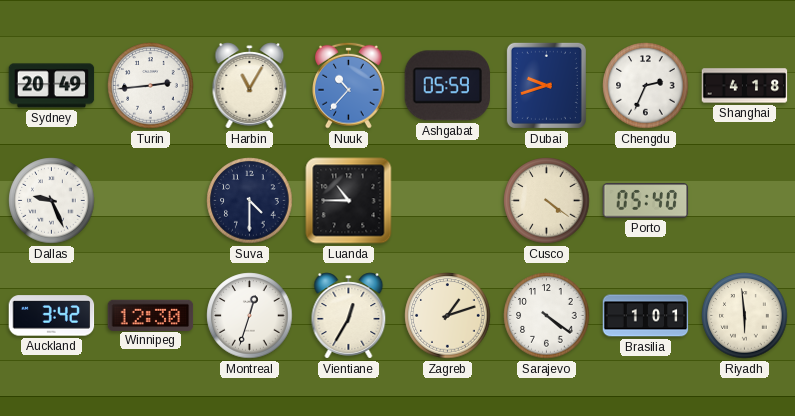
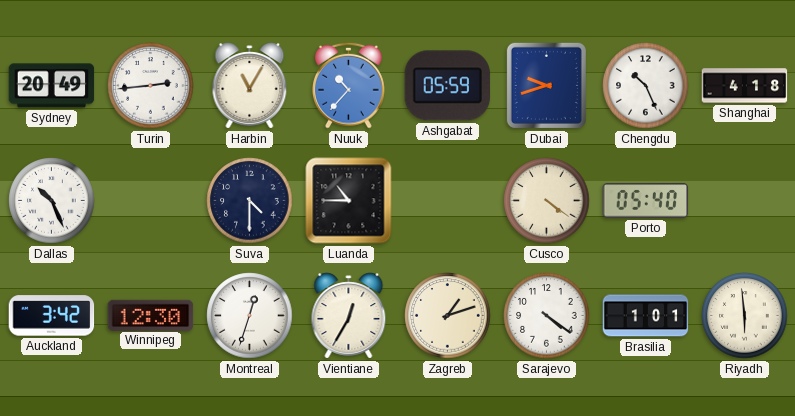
Chengdu: 2:34 -> 10:26 (646, 86)
Dallas: 9:26 -> 10:26 (52, 201)
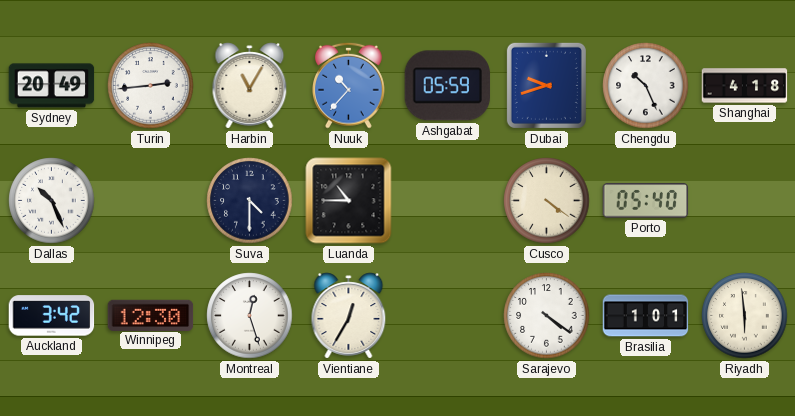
Montreal: 12:33 -> 12:27 (250, 316)
Zagreb: 1:12 -> none (448, 316)
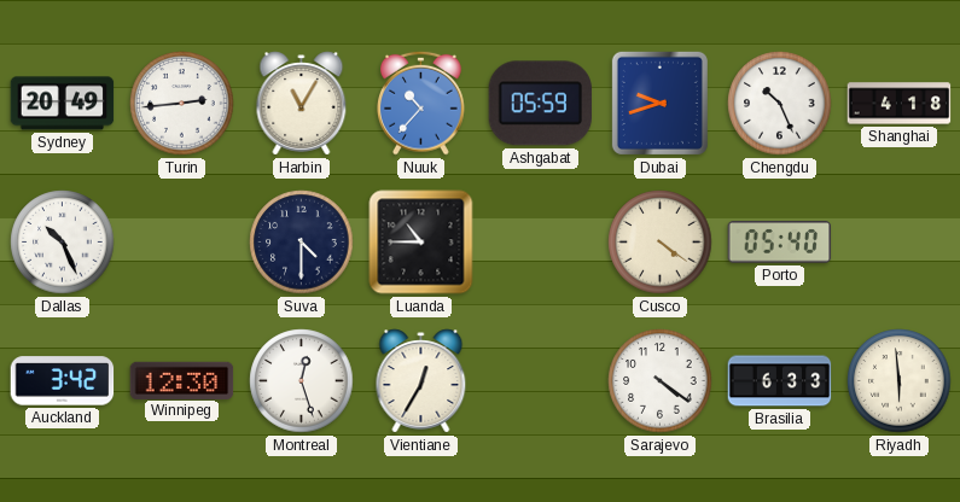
Brasilia: 1:01 -> 6:33 (780, 381)
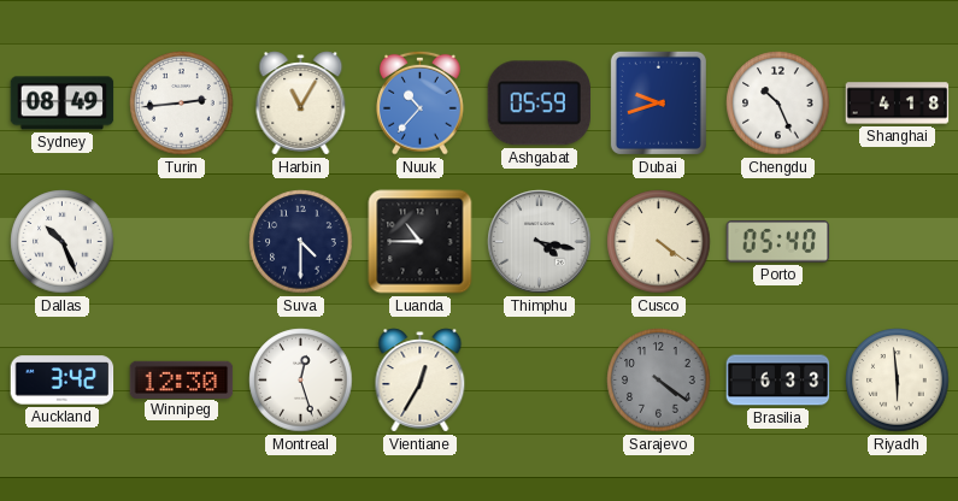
Sydney: 20:49 -> 08:49 (63, 104)
Thimphu: none -> 4:17 (540, 242)
Sarajevo dial: white -> grey (659, 381)
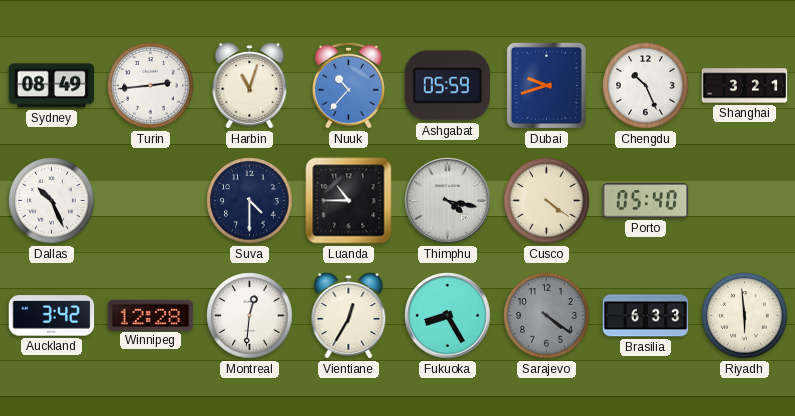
Harbin: 11:05 -> 11:03 (250, 86)
Shanghai: 4:18 -> 3:21 (745, 86)
Winnipeg: 12:30 -> 12:28 (151, 315)
Montreal: 12:27 -> 12:31 (250, 316)
Fukuoka: none -> 8:25 (448, 316)
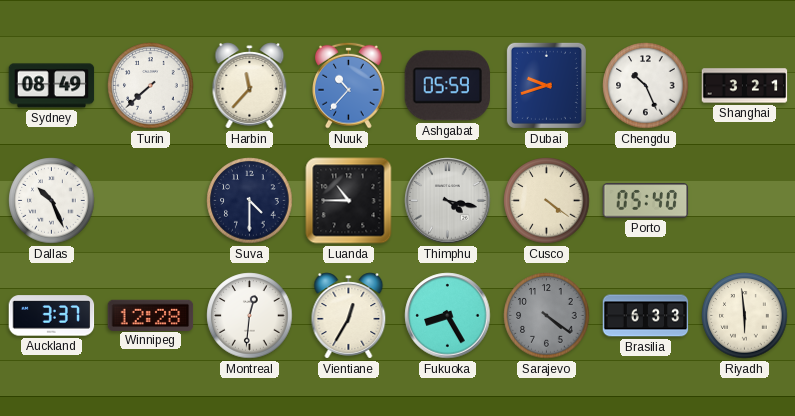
Turin: 2:44 -> 7:38 (151, 86)
Harbin: 11:03 -> 11:37 (250, 86)
Auckland: 3:42 -> 3:37 (52, 316)
